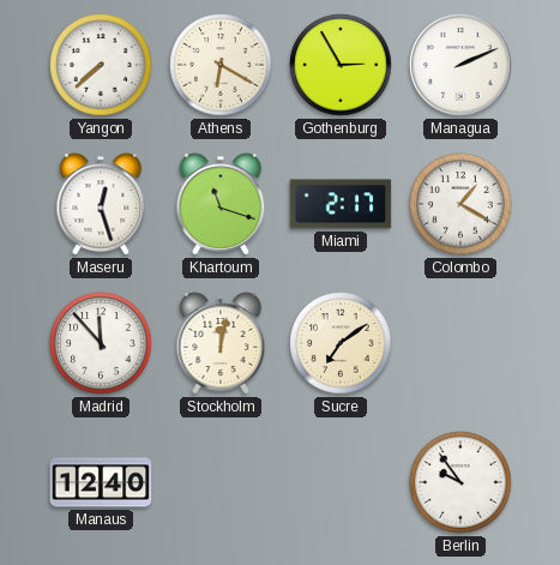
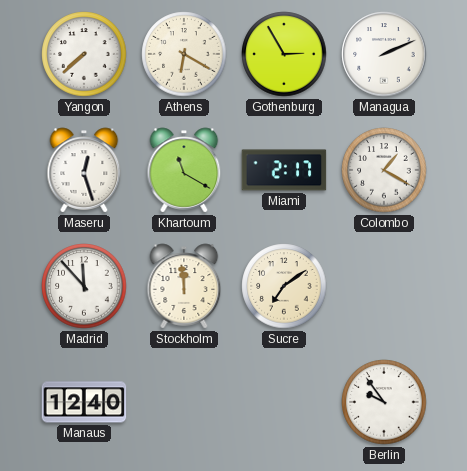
Khartoum: 11:18 -> 11:20 (184, 170)
Stockholm: 12:02 -> 11:59 (184, 286)
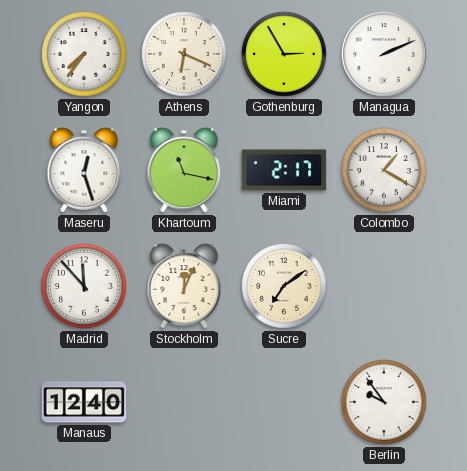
Yangon: 7:38 -> 7:36 (84, 54)
Athens: 6:20 -> 6:19 (184, 54)
Khartoum: 11:20 -> 11:17 (184, 170)
Stockholm: 11:59 -> 12:04 (184, 286)
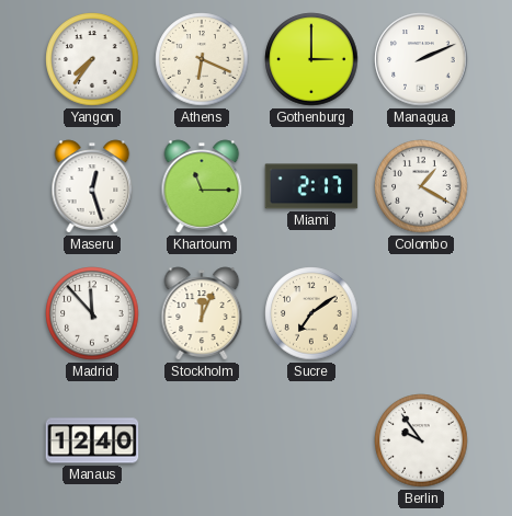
Gothenburg: 2:55 -> 3:00 (311, 59)
Khartoum: 11:17 -> 11:15 (202, 186)
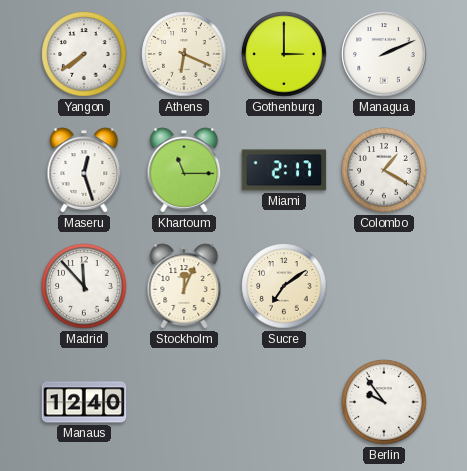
Yangon: 7:36 -> 7:39 (84, 54)
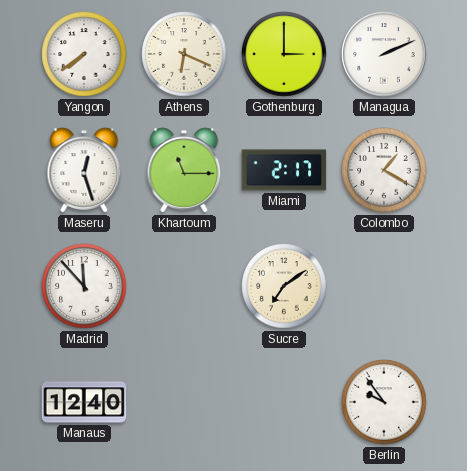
Stockholm: 12:04 -> none (184, 286)
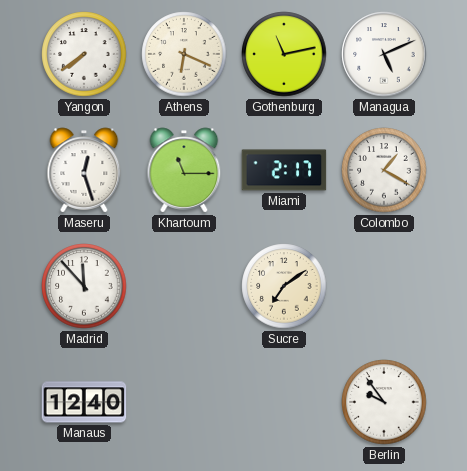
Gothenburg: 3:00 -> 11:13 (284, 54)
Managua: 2:11 -> 5:11 (384, 54)
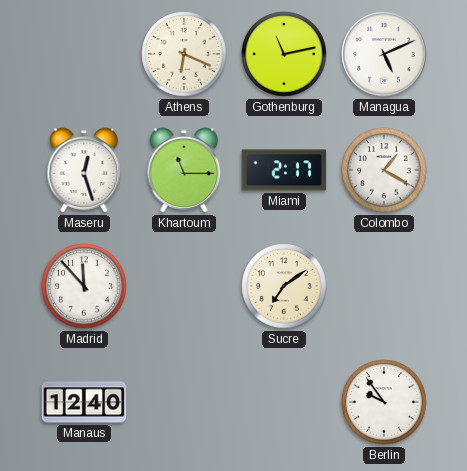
Yangon: 7:39 -> none (84, 54)
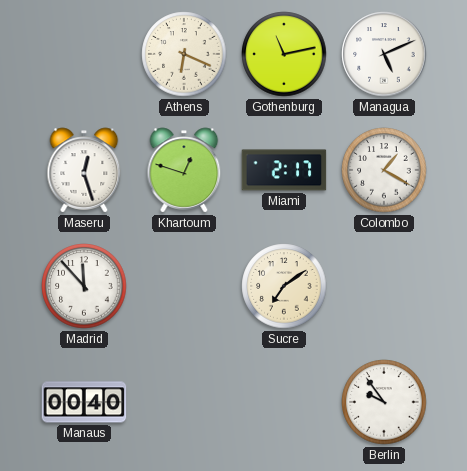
Khartoum: 11:15 -> 12:48 (184, 170)
Manaus: 12:40 -> 00:40 (84, 402)
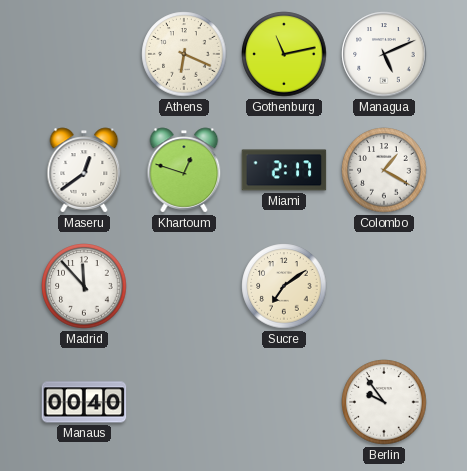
Maseru: 12:27 -> 12:39 (84, 170)
